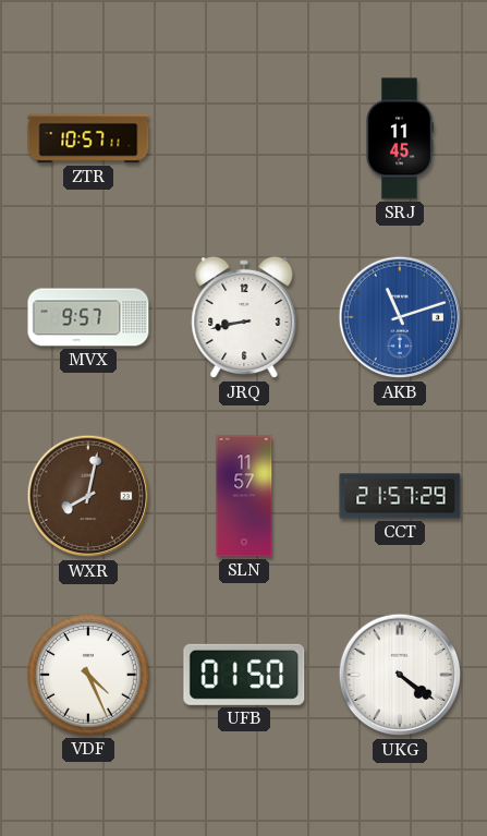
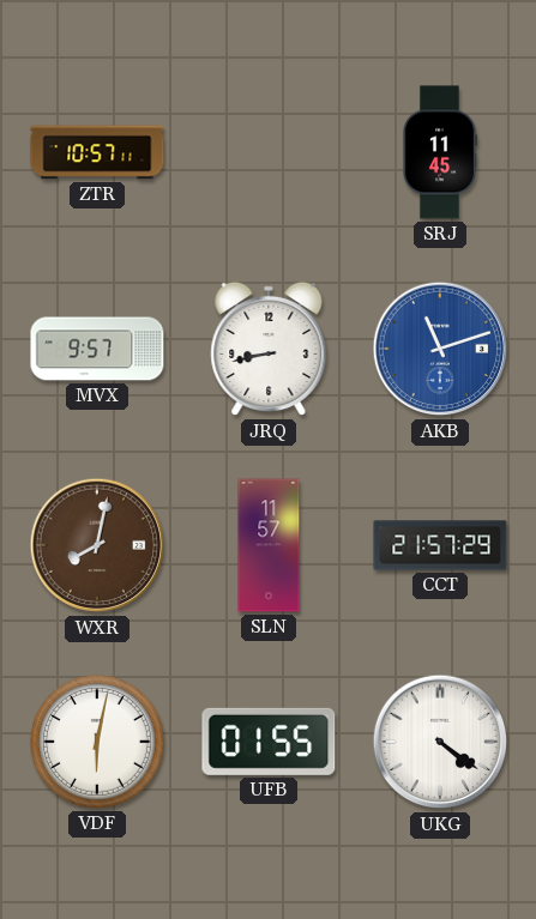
VDF: 4:26 -> 6:02 (97, 742)
UFB: 01:50 -> 01:55 (269, 742)
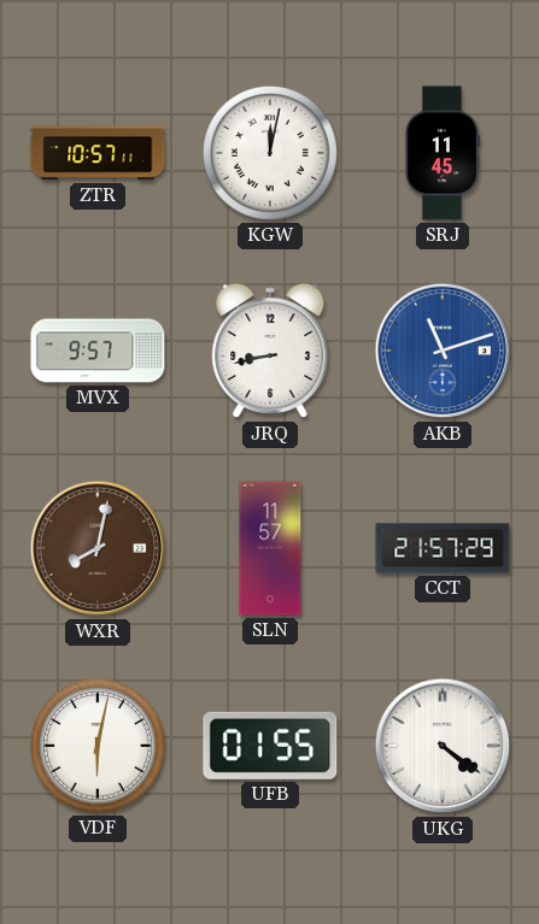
KGW: none -> 12:02 (270, 153)
